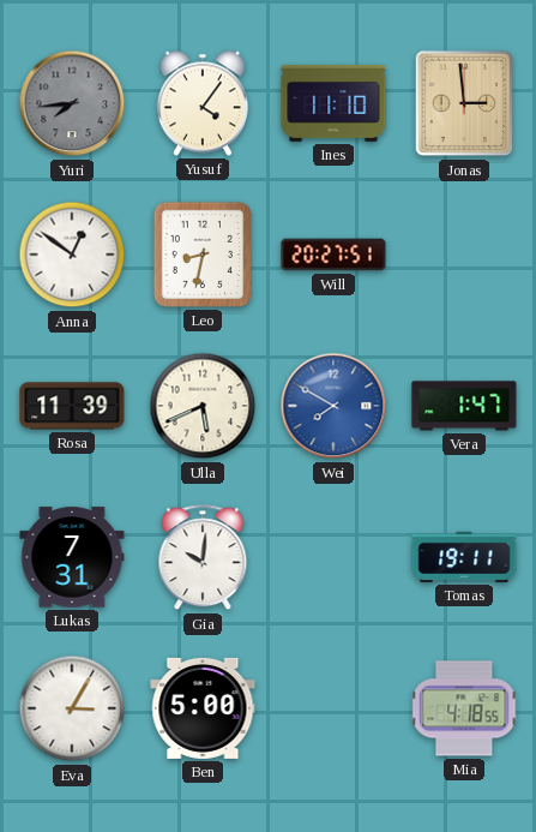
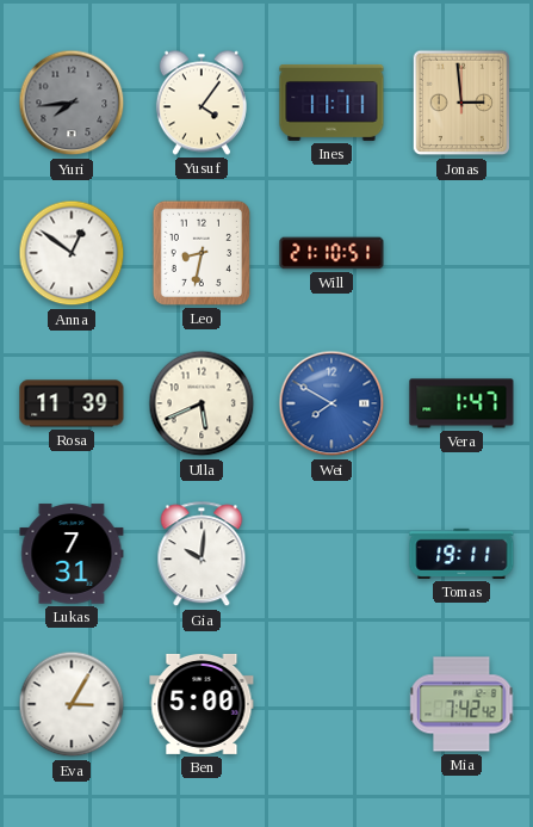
Ines: 11:10 -> 11:11 (331, 104)
Will: 20:27 -> 21:10 (331, 253)
Mia: 4:18 -> 7:42 (461, 704)
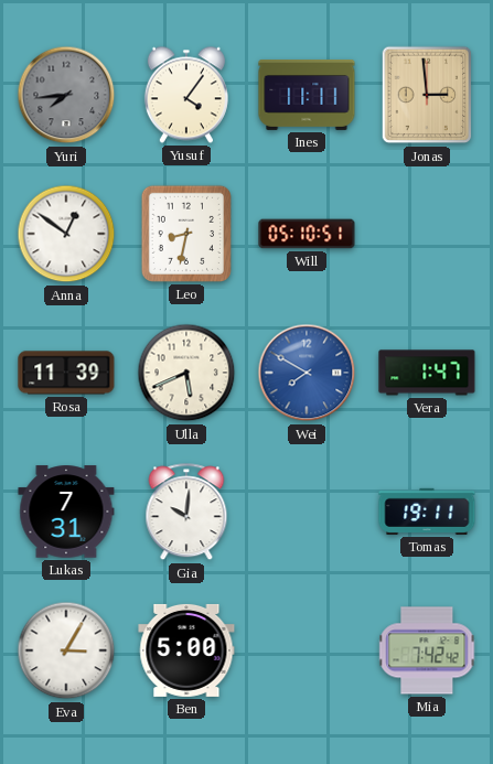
Will: 21:10 -> 05:10 (307, 234)
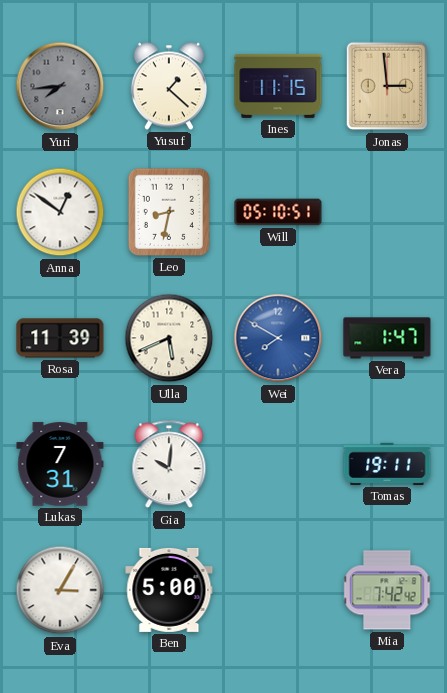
Yusuf: 4:06 -> 1:22 (169, 86)
Ines: 11:11 -> 11:15 (278, 87)
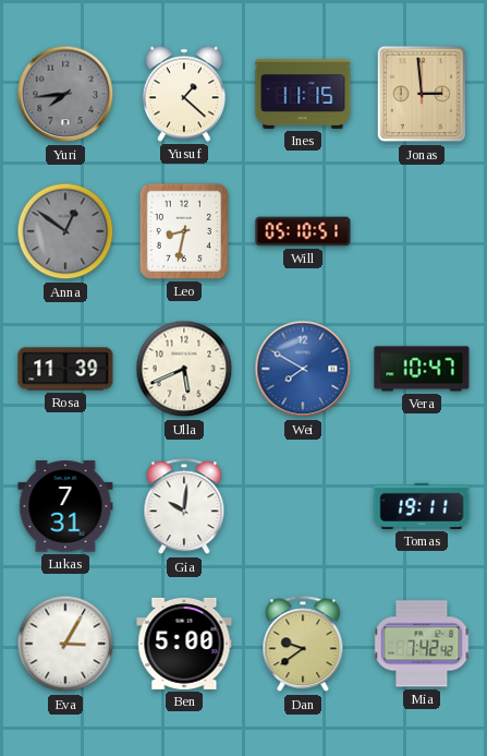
Anna dial: white -> grey (65, 231)
Vera: 1:47 -> 10:47 (422, 369)
Dan: none -> 9:39 (303, 645)
